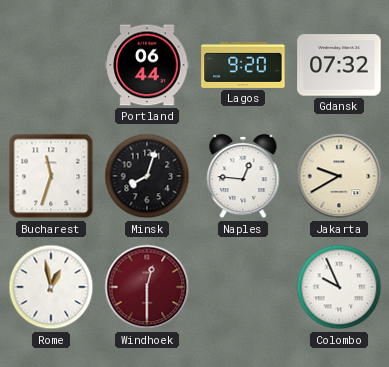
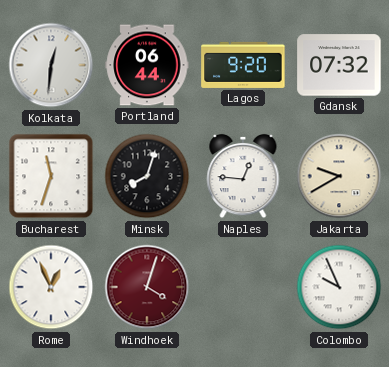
Kolkata: none -> 12:31 (51, 65)
Rome: 12:58 -> 12:56 (51, 287)
Windhoek: 12:30 -> 4:03 (147, 287)
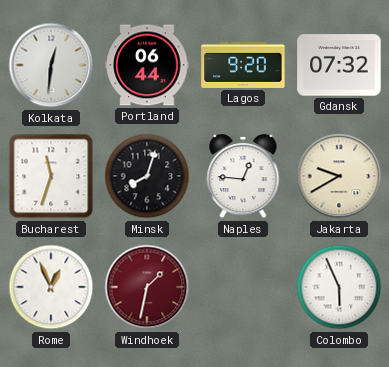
Windhoek: 4:03 -> 1:32 (147, 287)
Colombo: 9:56 -> 5:56 (339, 287)
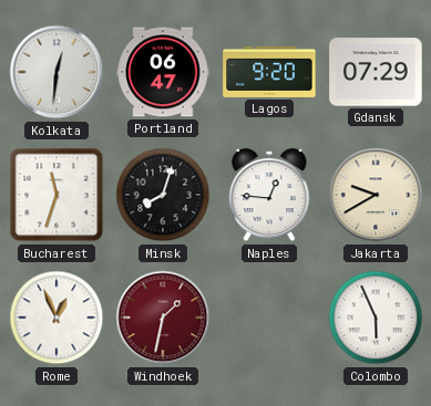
Portland: 06:44 -> 06:47 (163, 72)
Gdansk: 07:32 -> 07:29 (376, 72)
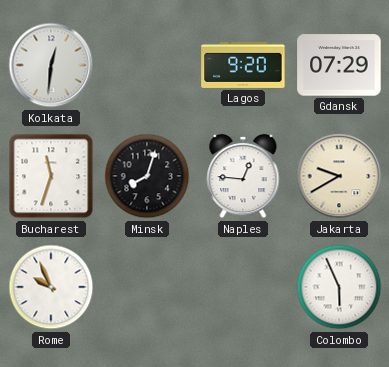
Portland: 06:47 -> none (163, 72)
Rome: 12:56 -> 9:56 (51, 287)
Windhoek: 1:32 -> none (163, 317)
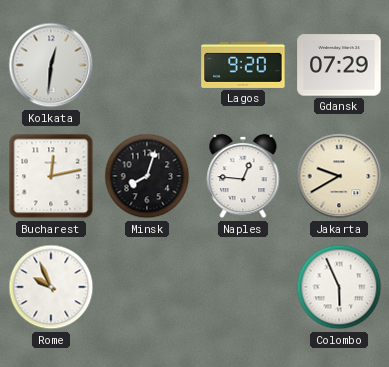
Bucharest: 11:33 -> 12:13 (51, 176)
